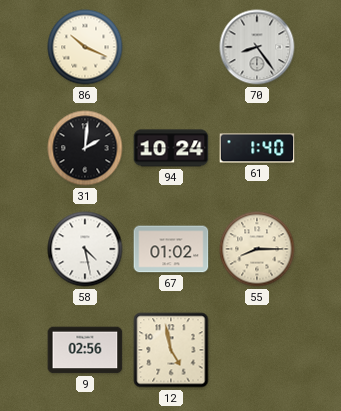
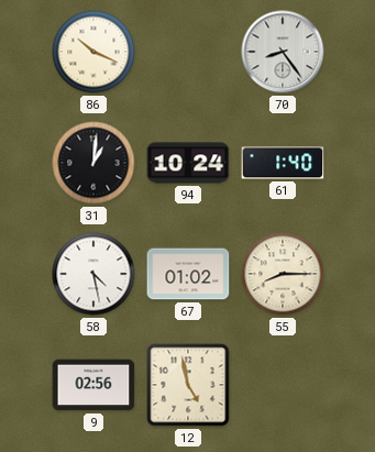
31: 2:01 -> 1:01 (93, 163)
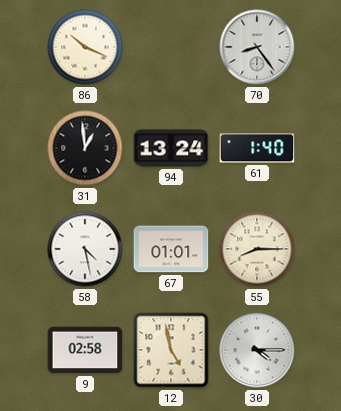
31: 1:01 -> 12:59 (85, 148)
94: 10:24 -> 13:24 (171, 148)
67: 01:02 -> 01:01 (171, 249)
9: 02:56 -> 02:58 (85, 350)
30: none -> 4:15 (257, 350)
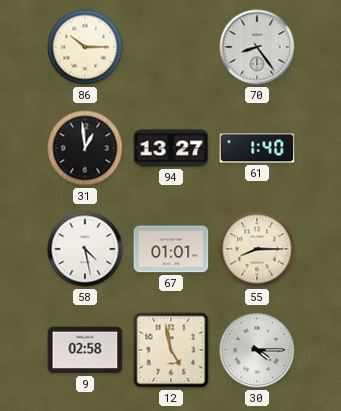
86: 10:19 -> 10:15 (85, 47)
94: 13:24 -> 13:27 (171, 148)
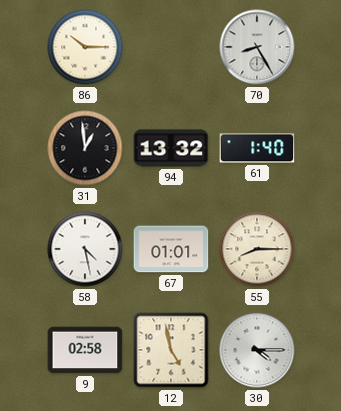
70: 8:24 -> 8:25 (257, 47)
94: 13:27 -> 13:32 (171, 148)
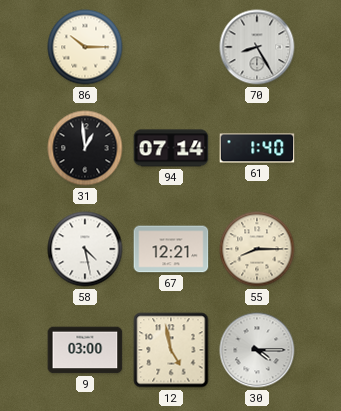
94: 13:32 -> 07:14 (171, 148)
67: 01:01 -> 12:21 (171, 249)
9: 02:58 -> 03:00 (85, 350)
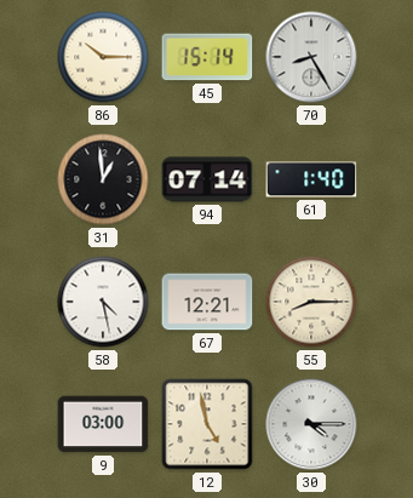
45: none -> 15:14 (207, 57)
